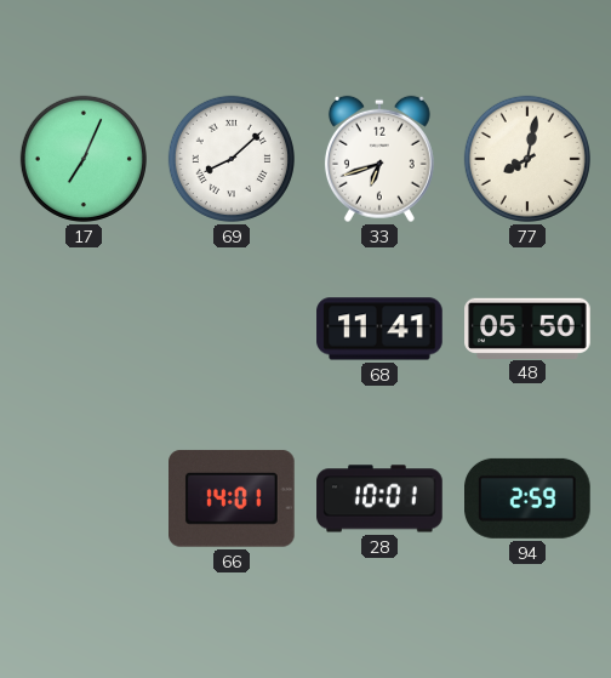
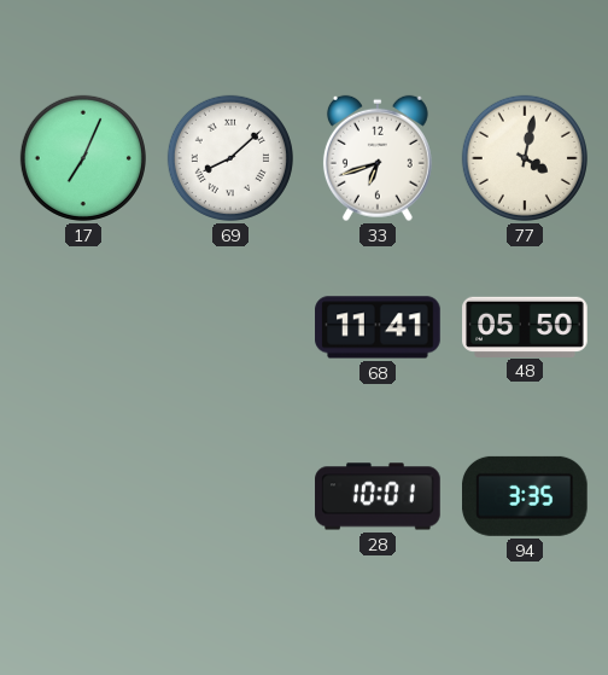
77: 8:02 -> 4:02 (525, 158)
66: 14:01 -> none (233, 498)
94: 2:59 -> 3:35 (526, 496)
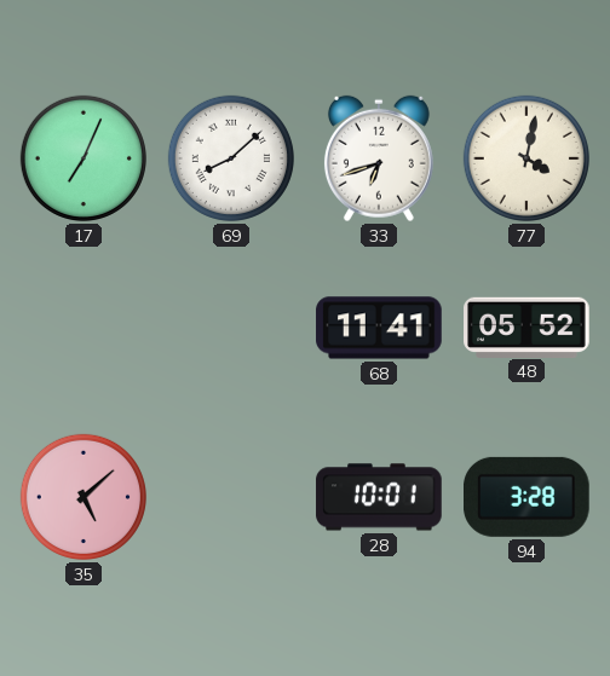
48: 05:50 -> 05:52 (526, 327)
35: none -> 5:08 (84, 497)
94: 3:35 -> 3:28 (528, 497)
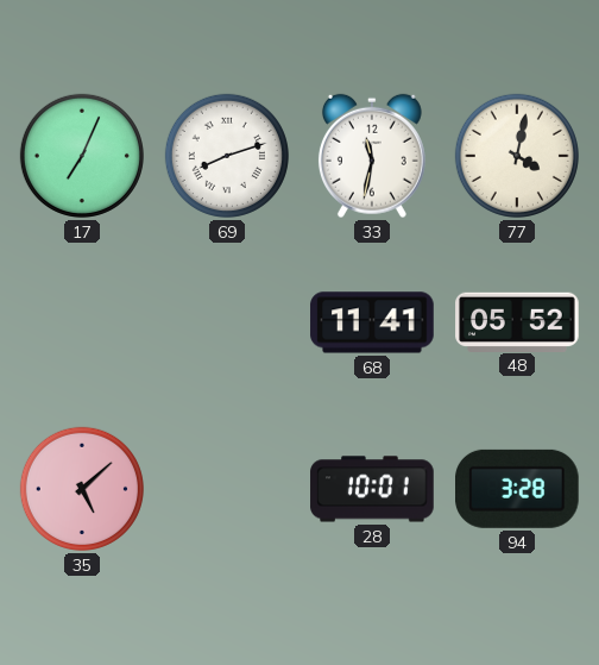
69: 8:08 -> 8:12 (227, 156)
33: 6:42 -> 11:32 (372, 156)
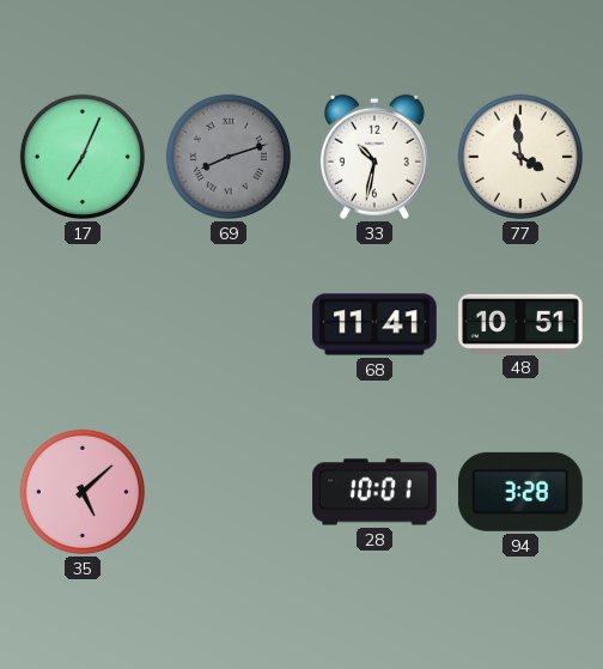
69 dial: white -> grey (229, 157)
33: 11:32 -> 10:32 (374, 157)
77: 4:02 -> 3:59 (520, 157)
48: 05:52 -> 10:51 (520, 323)
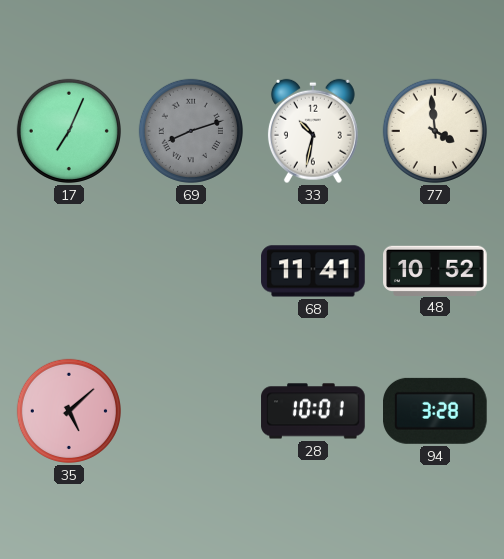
48: 10:51 -> 10:52 (435, 270)
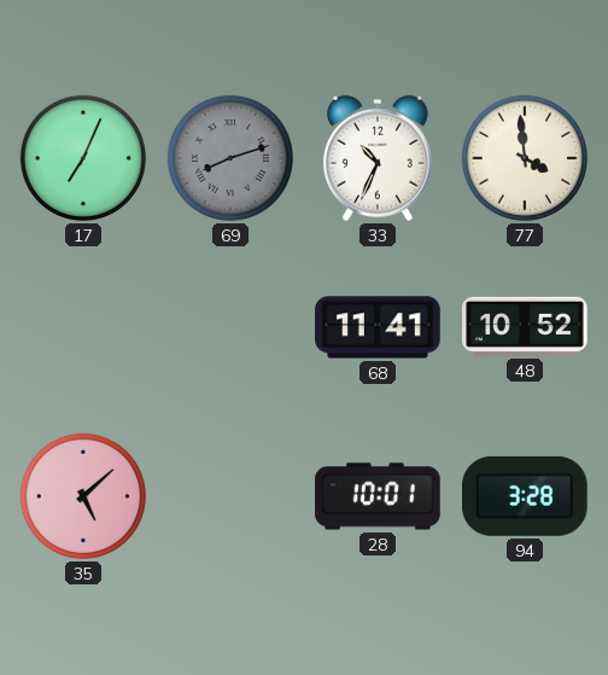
33: 10:32 -> 10:34 (378, 158)
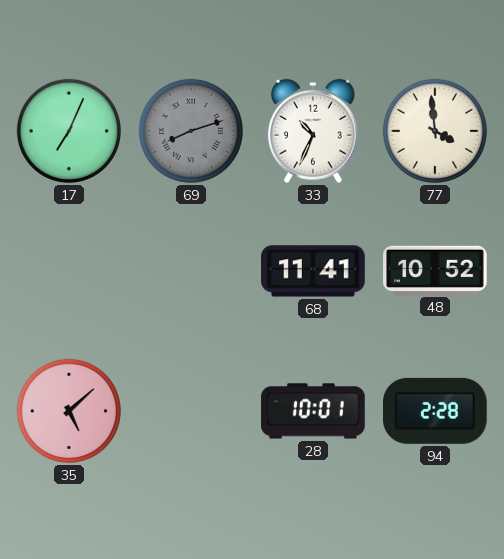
94: 3:28 -> 2:28 (436, 411)
